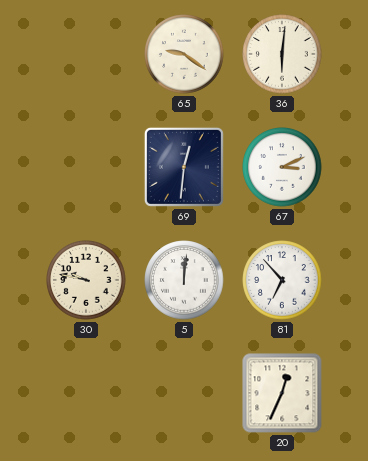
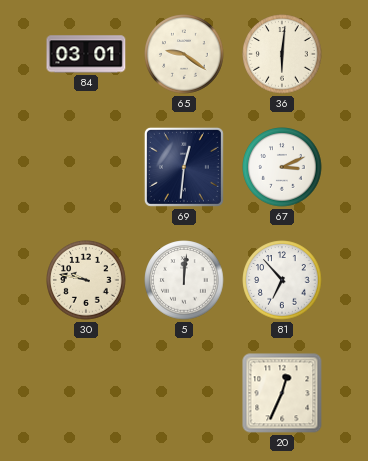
84: none -> 03:01 (86, 54)
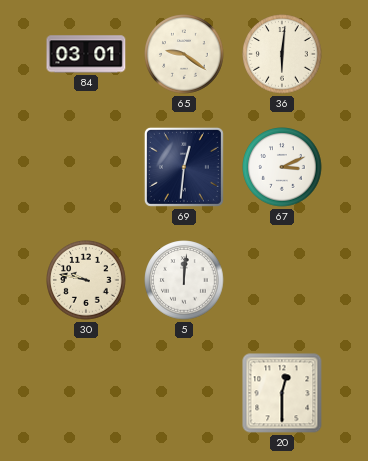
81: 6:53 -> none (282, 280)
20: 12:34 -> 12:30 (282, 393)
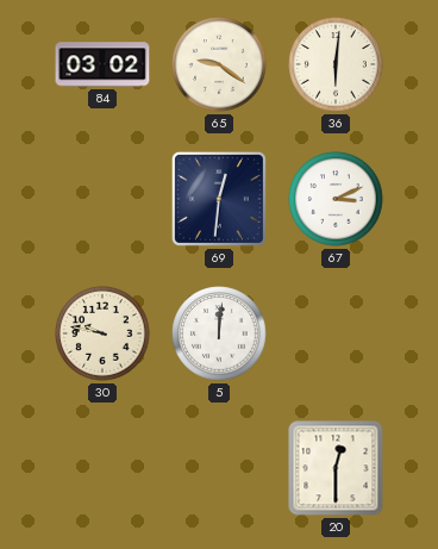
84: 03:01 -> 03:02 (102, 64)
